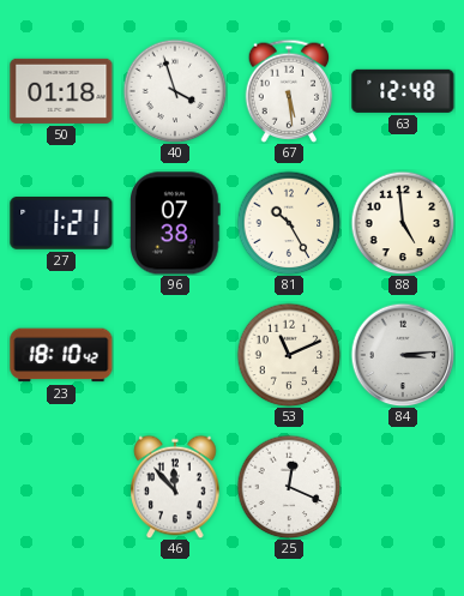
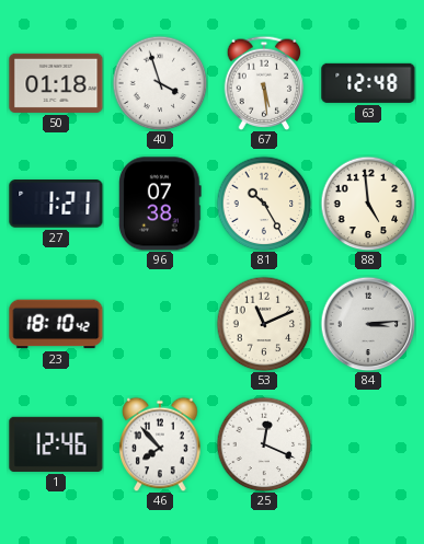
1: none -> 12:46 (56, 444)
46: 11:53 -> 7:53 (160, 444)
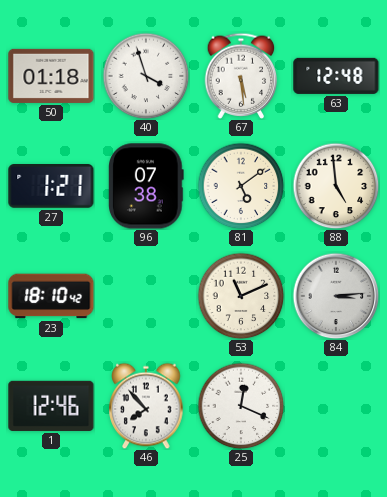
81: 10:25 -> 5:09 (241, 186)
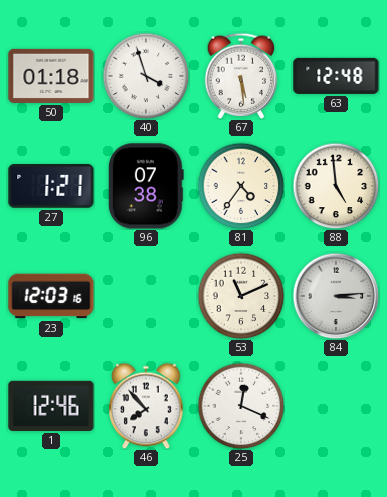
81: 5:09 -> 4:36 (241, 186)
23: 18:10 -> 12:03 (51, 296)
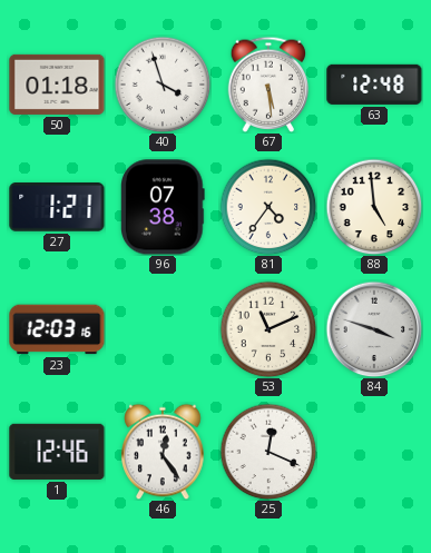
84: 3:14 -> 3:48 (374, 329)
46: 7:53 -> 12:24 (163, 452)
